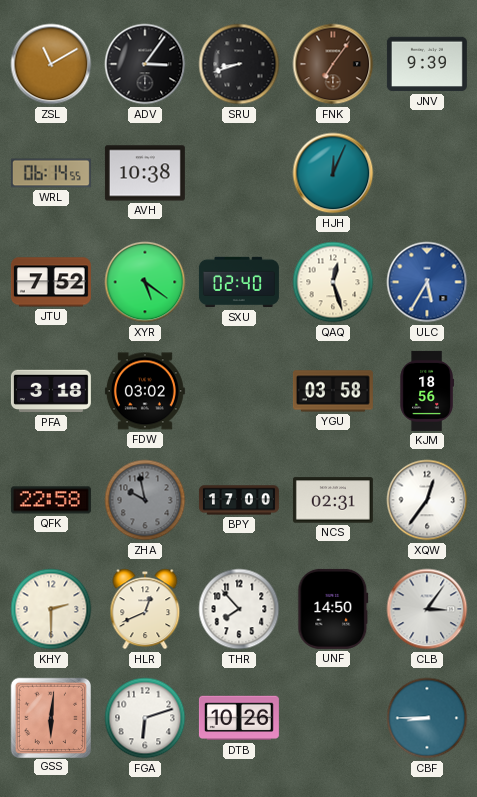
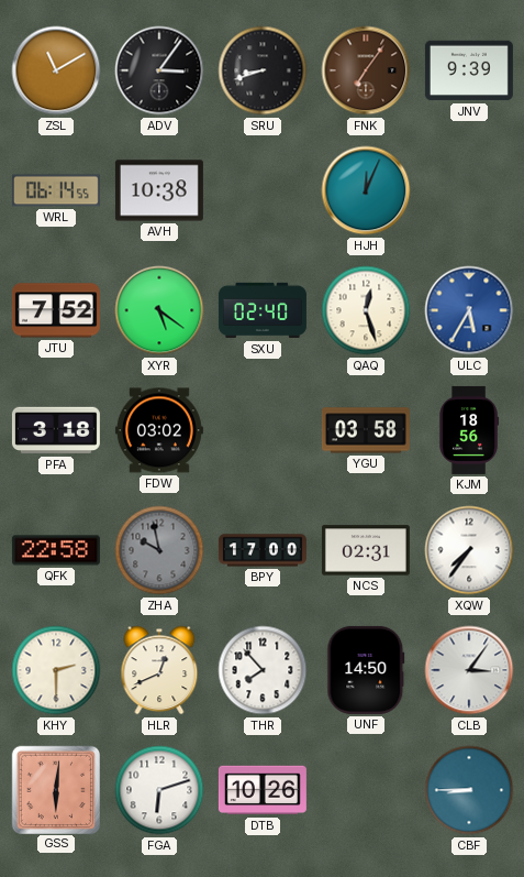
XQW: 12:36 -> 7:36 (469, 550)
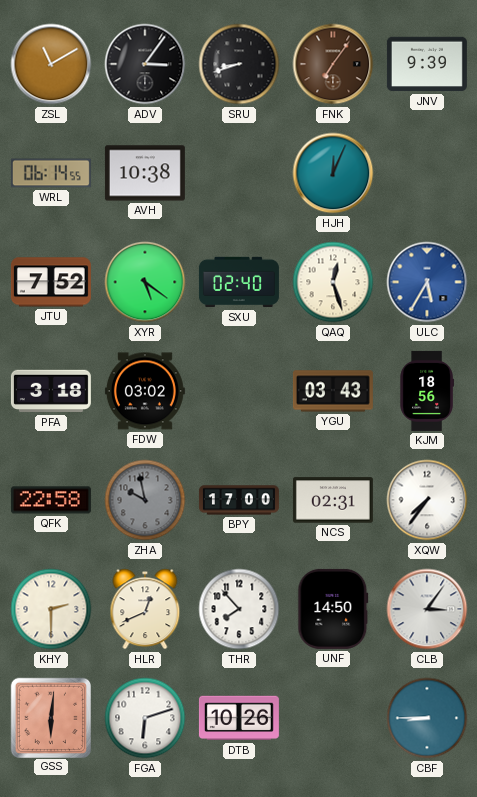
YGU: 03:58 -> 03:43 (333, 391)
